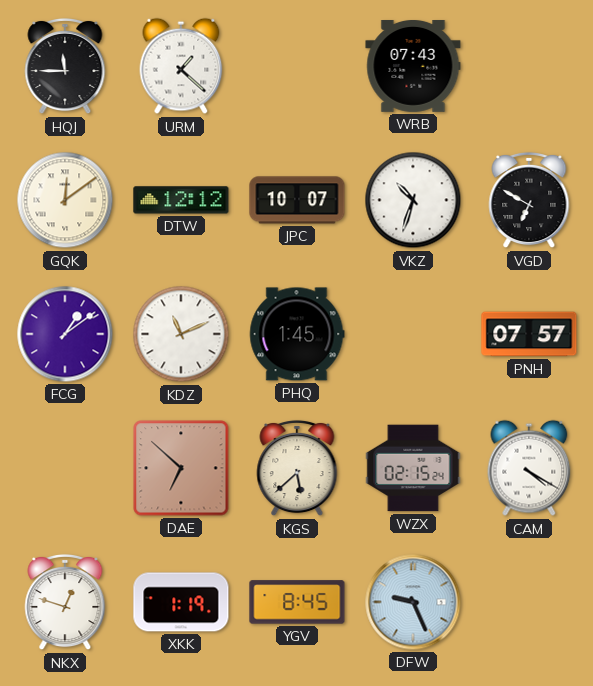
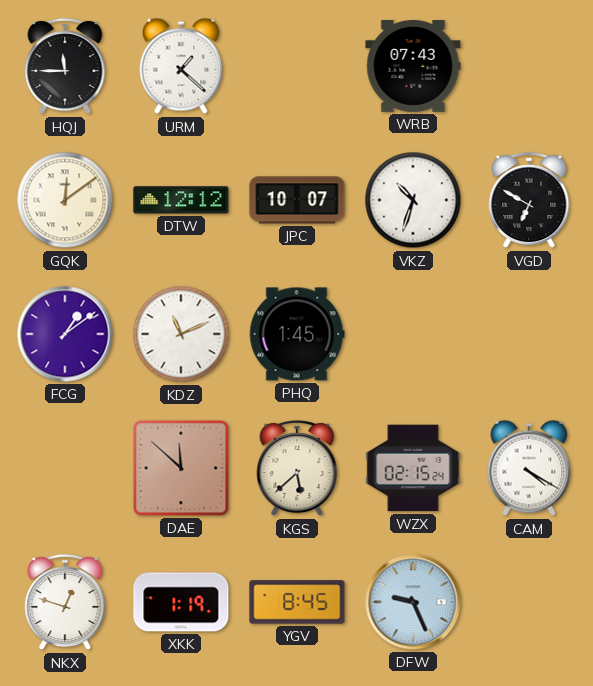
PNH: 07:57 -> none (529, 334)
DAE: 6:52 -> 11:52 (181, 468)
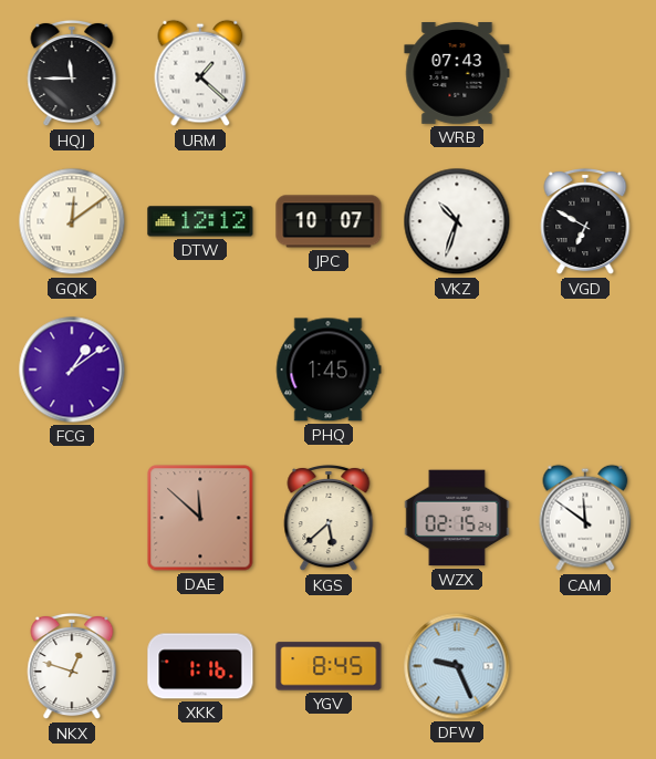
KDZ: 11:11 -> none (181, 334)
CAM: 4:20 -> 11:51 (585, 518)
XKK: 1:19 -> 1:16 (200, 666)
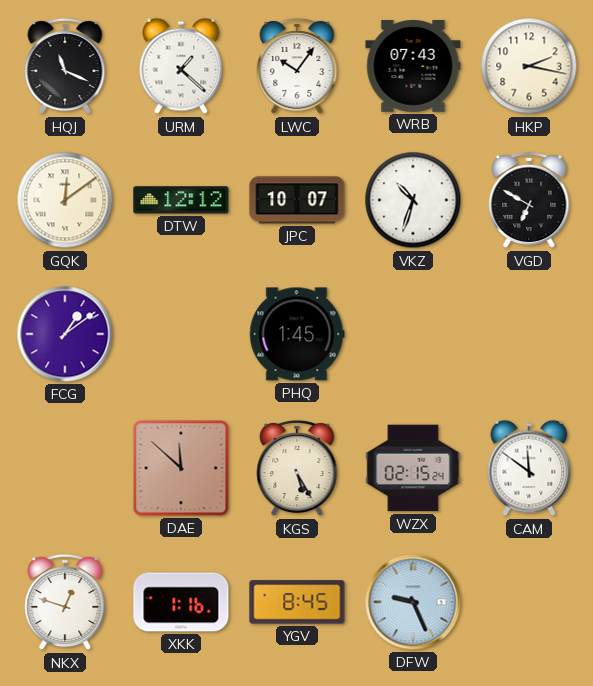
HQJ: 11:45 -> 11:19 (65, 66)
LWC: none -> 10:06 (297, 66)
HKP: none -> 2:17 (529, 66)
KGS: 5:38 -> 5:25 (297, 468)
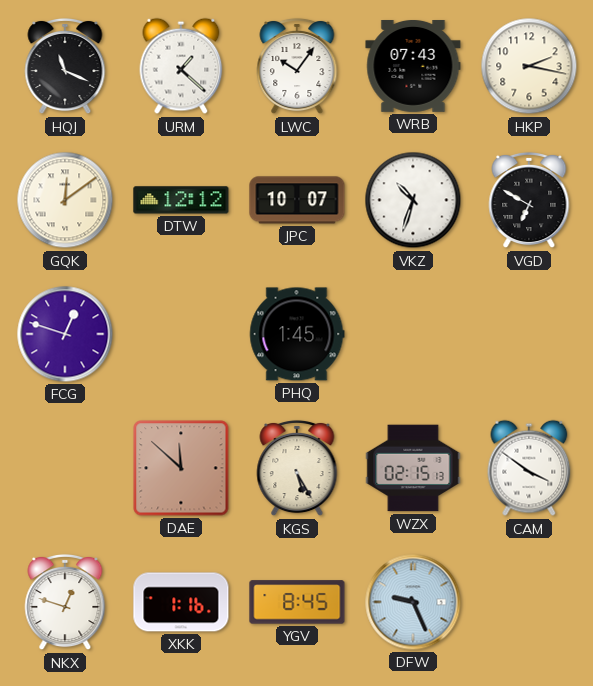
FCG: 1:09 -> 12:48 (65, 334)
WZX: 02:15:24 -> 02:15:13 (413, 468)
CAM: 11:51 -> 3:51 (529, 468)
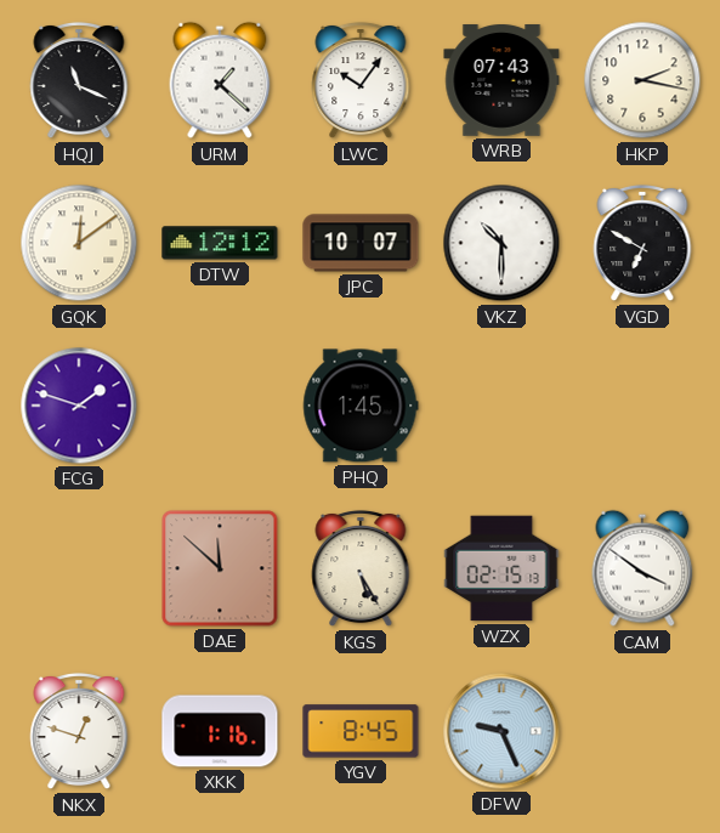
VKZ: 10:33 -> 10:30 (501, 243)
FCG: 12:48 -> 1:48 (79, 406)
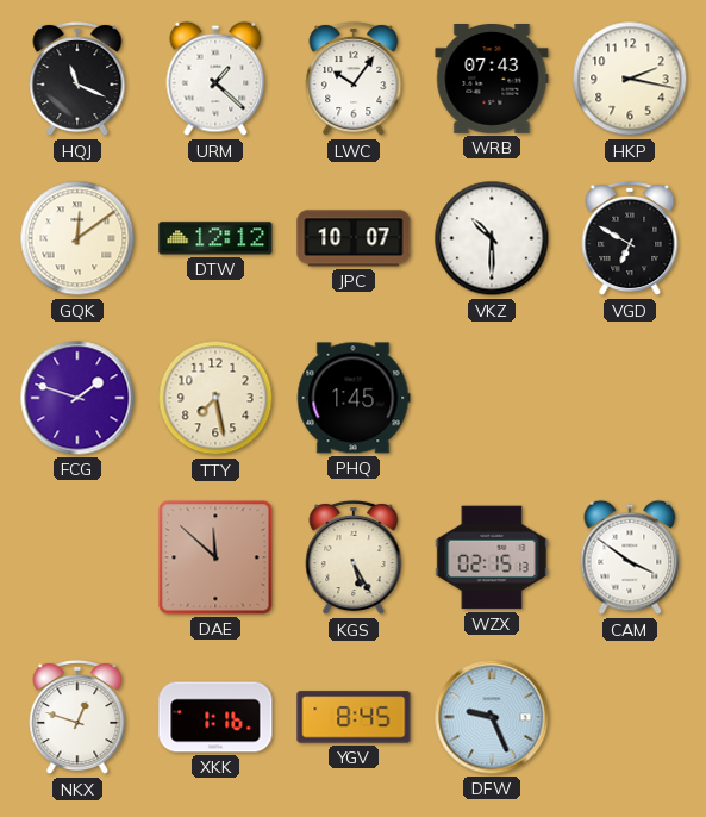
TTY: none -> 7:28 (215, 398)
